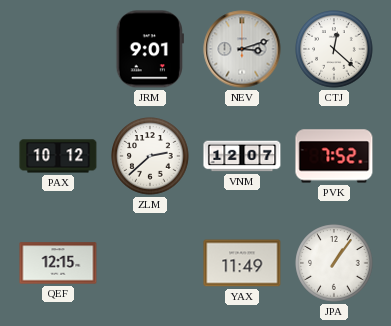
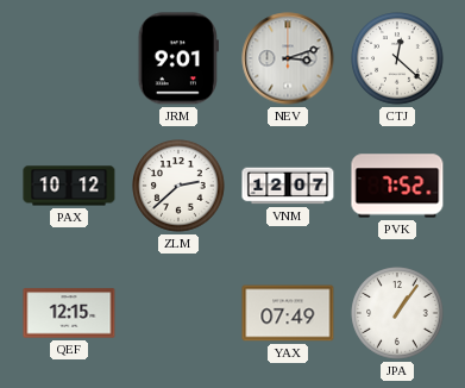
YAX: 11:49 -> 07:49 (288, 313)
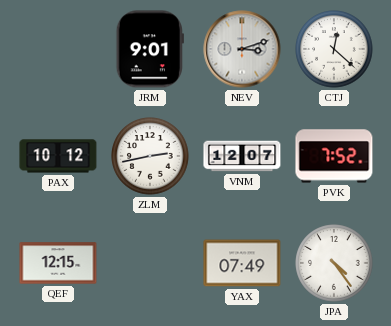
ZLM: 2:38 -> 2:43 (150, 156)
JPA: 1:06 -> 4:24 (334, 263)
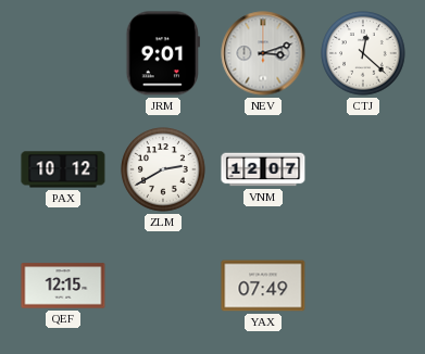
ZLM: 2:43 -> 2:40 (163, 169)
PVK: 7:52 -> none (334, 156)
JPA: 4:24 -> none (334, 263)
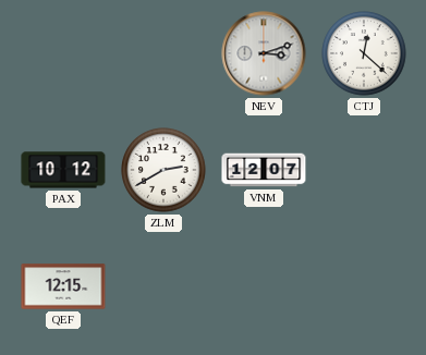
JRM: 9:01 -> none (163, 53)
YAX: 07:49 -> none (263, 286)
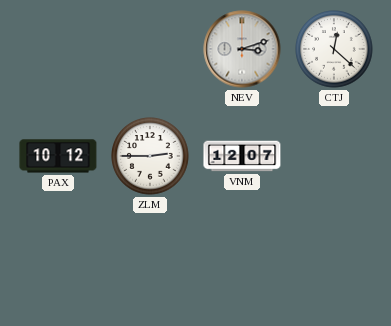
ZLM: 2:40 -> 2:45 (150, 156)
QEF: 12:15 -> none (63, 286)
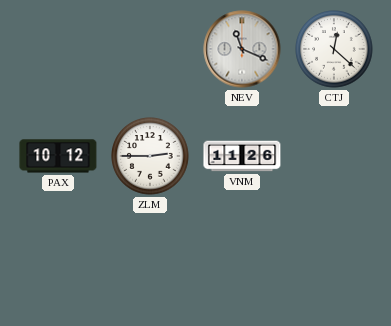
NEV: 3:12 -> 11:19 (242, 49)
VNM: 12:07 -> 11:26 (242, 156)
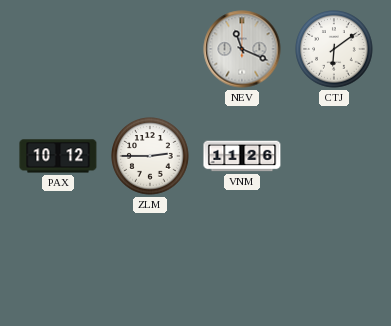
CTJ: 12:22 -> 6:09 (334, 49)
